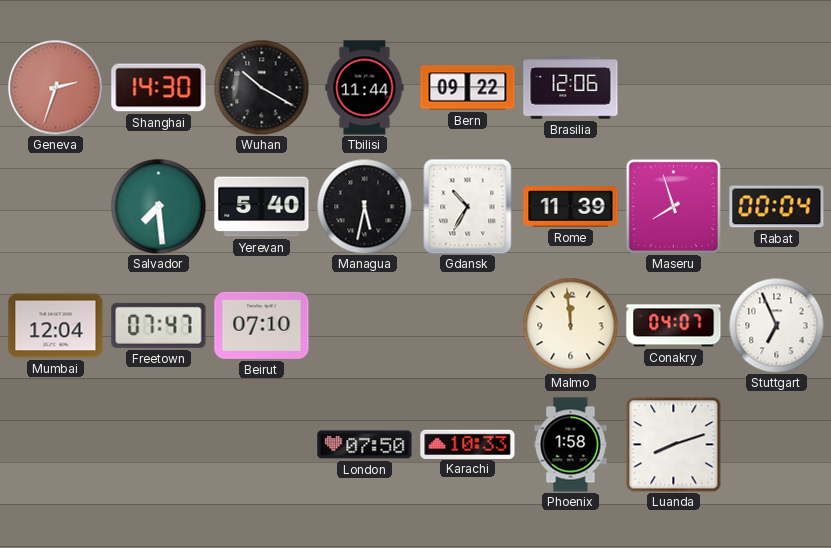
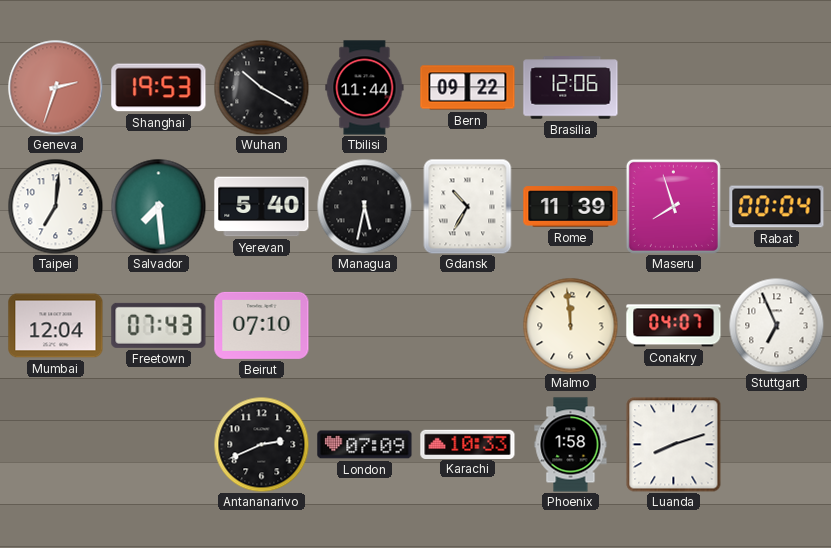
Shanghai: 14:30 -> 19:53 (159, 88)
Taipei: none -> 7:01 (55, 206)
Freetown: 07:47 -> 07:43 (159, 325)
Antananarivo: none -> 2:41 (261, 444)
London: 07:50 -> 07:09 (365, 445)
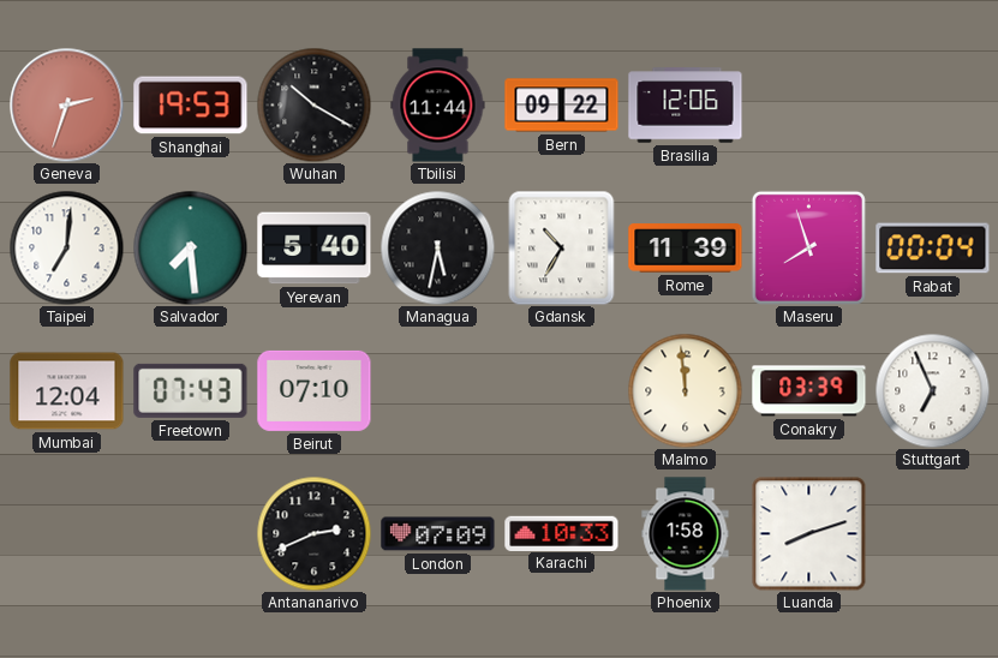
Conakry: 04:07 -> 03:39 (809, 391)
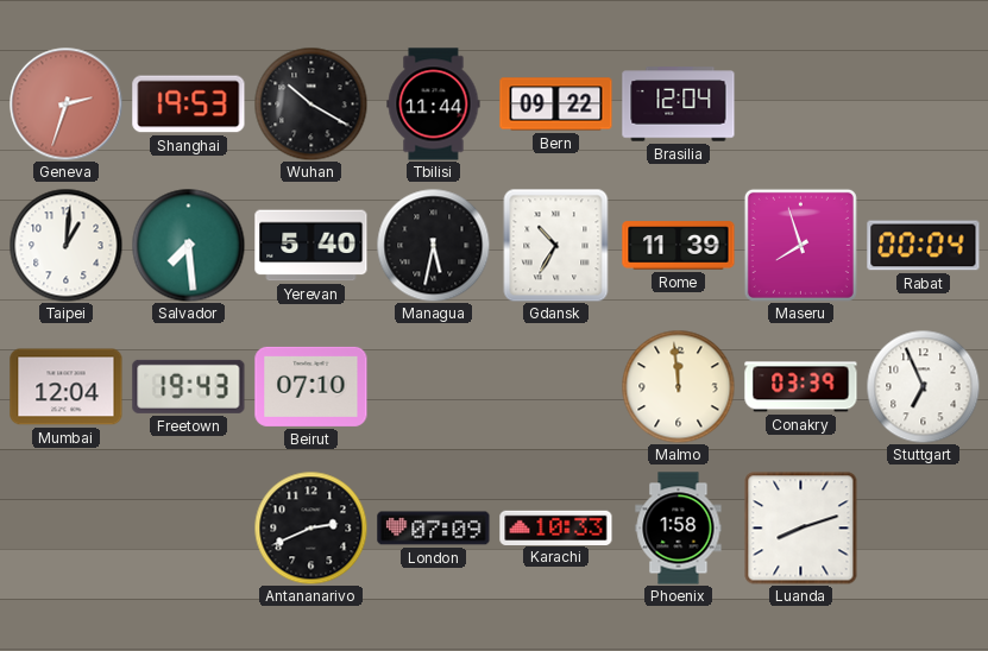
Brasilia: 12:06 -> 12:04 (679, 105)
Taipei: 7:01 -> 1:01 (65, 245)
Freetown: 07:43 -> 19:43 (189, 386)
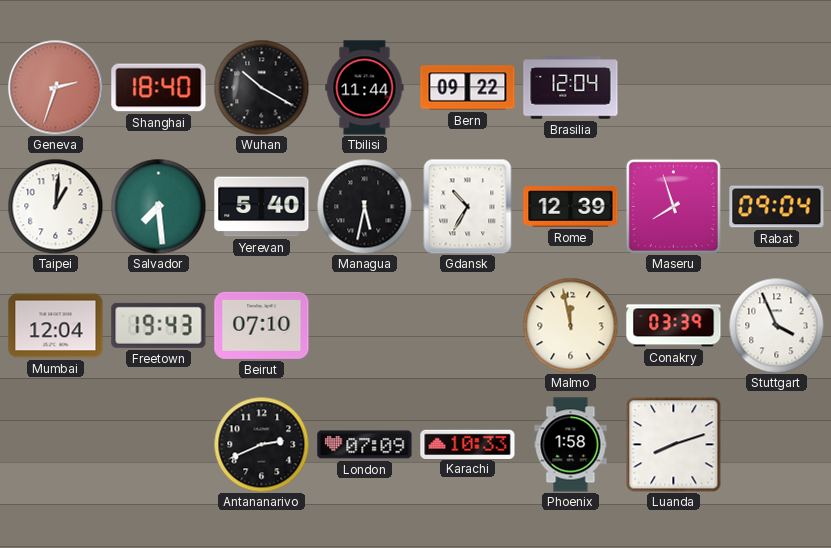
Shanghai: 19:53 -> 18:40 (159, 88)
Rome: 11:39 -> 12:39 (571, 207)
Rabat: 00:04 -> 09:04 (777, 207)
Malmo: 11:59 -> 11:58 (570, 325)
Stuttgart: 6:56 -> 3:56 (776, 325)
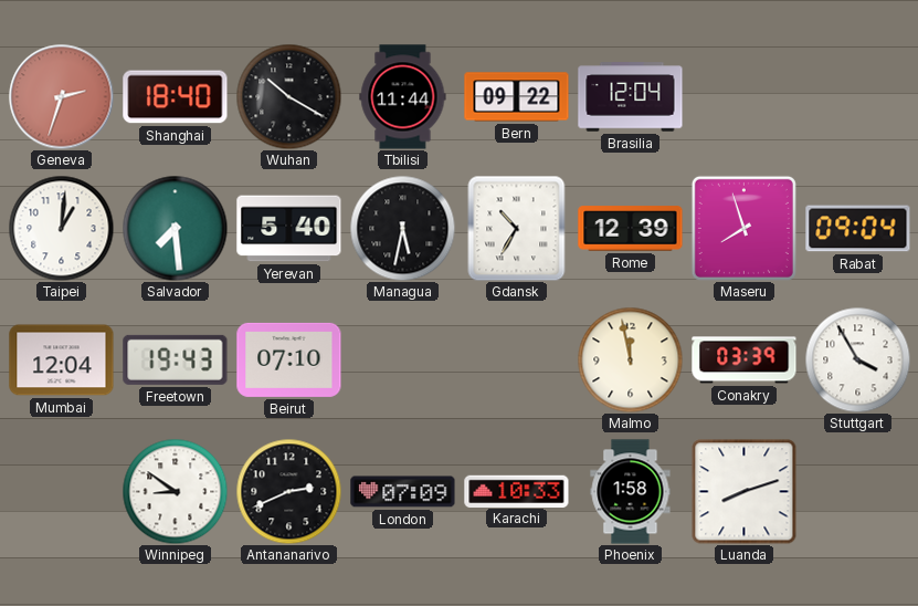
Stuttgart: 3:56 -> 3:55 (857, 359)
Winnipeg: none -> 8:51 (175, 491)
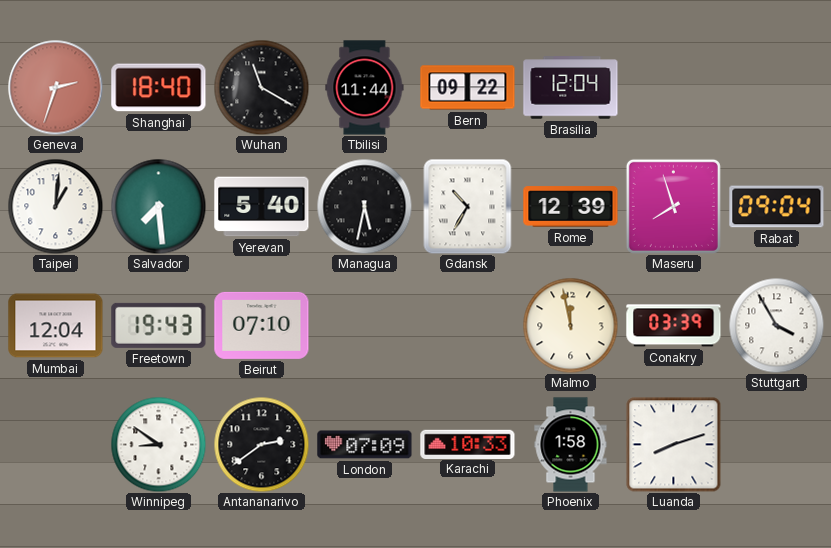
Wuhan: 10:20 -> 11:20 (261, 87)
Antananarivo: 2:41 -> 2:39 (261, 444)
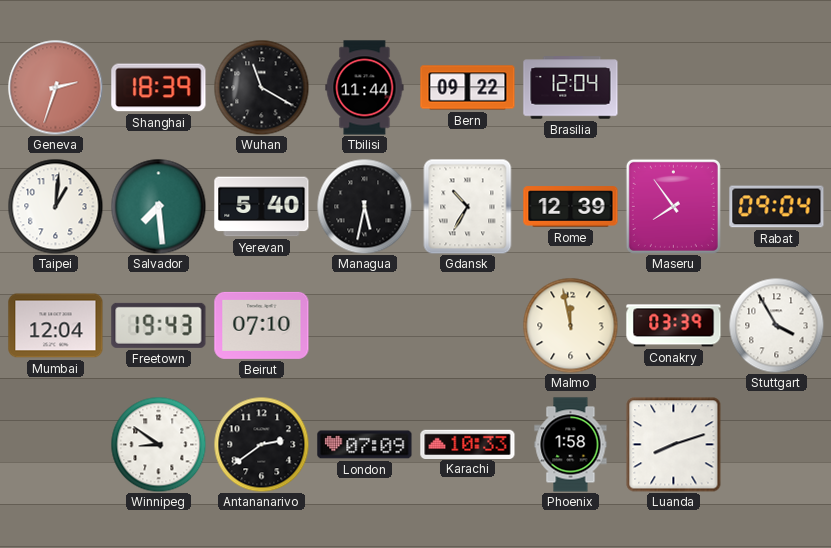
Shanghai: 18:40 -> 18:39 (159, 88)
Maseru: 7:57 -> 7:54 (673, 206)
